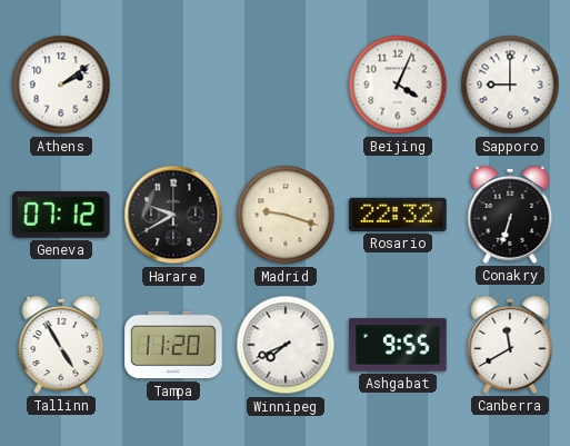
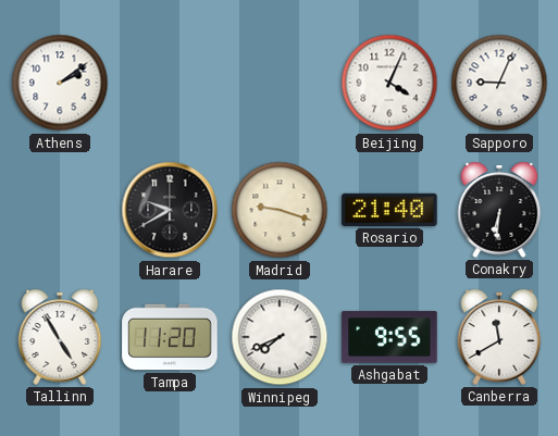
Sapporo: 9:00 -> 9:04 (499, 83)
Geneva: 07:12 -> none (61, 215)
Rosario: 22:32 -> 21:40 (389, 210)
Conakry: 6:33 -> 6:31 (499, 210)
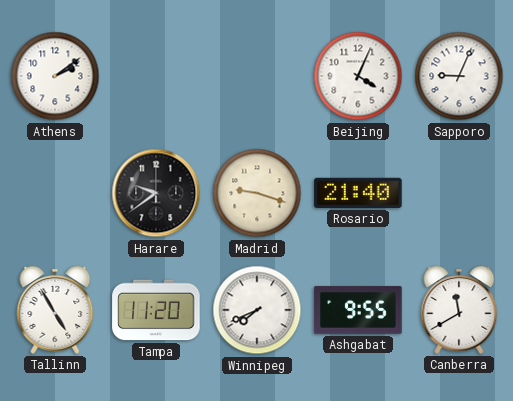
Harare: 9:40 -> 9:39 (156, 193)
Conakry: 6:31 -> none (499, 210)
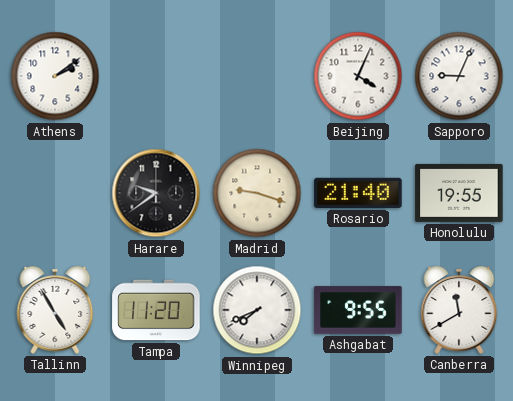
Honolulu: none -> 19:55 (459, 193)
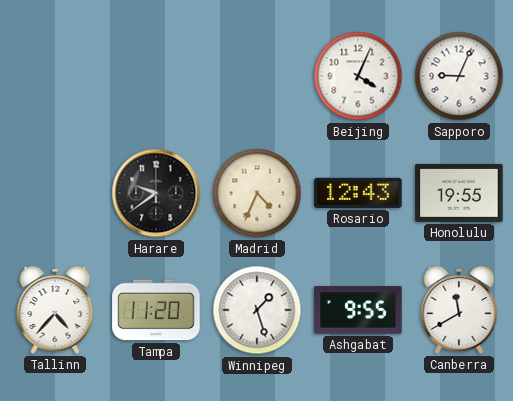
Athens: 2:09 -> none (55, 76)
Madrid: 9:18 -> 4:34 (257, 193)
Rosario: 21:40 -> 12:43 (358, 193)
Tallinn: 4:55 -> 4:37 (55, 310)
Winnipeg: 7:41 -> 1:27 (257, 310)
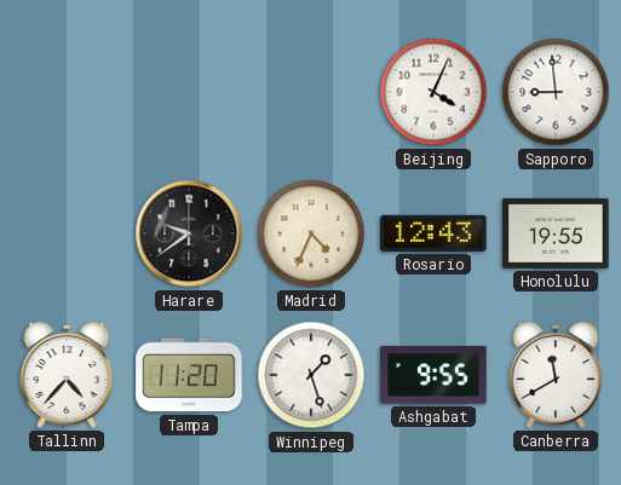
Sapporo: 9:04 -> 8:59 (556, 92)
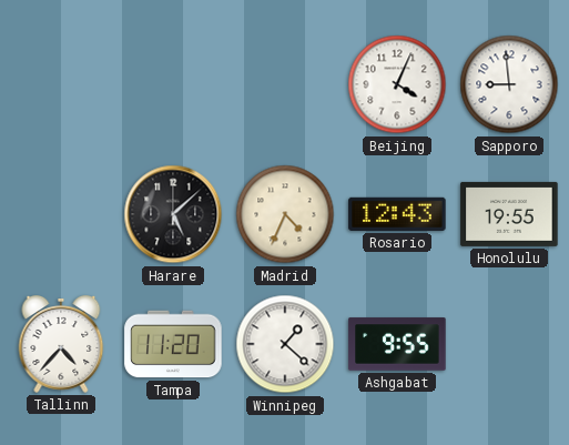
Harare: 9:39 -> 5:08 (173, 214)
Winnipeg: 1:27 -> 1:22 (285, 344)
Canberra: 11:40 -> none (556, 375)
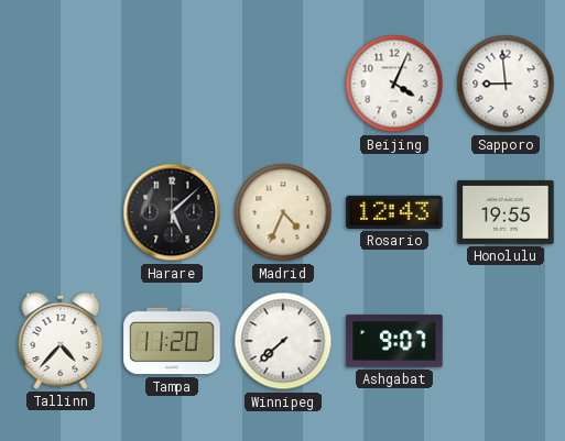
Winnipeg: 1:22 -> 7:38 (283, 341)
Ashgabat: 9:55 -> 9:07 (394, 341)
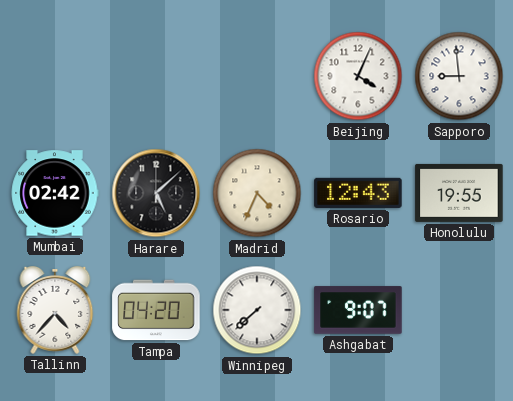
Mumbai: none -> 02:42 (55, 193)
Tampa: 11:20 -> 04:20 (156, 310)
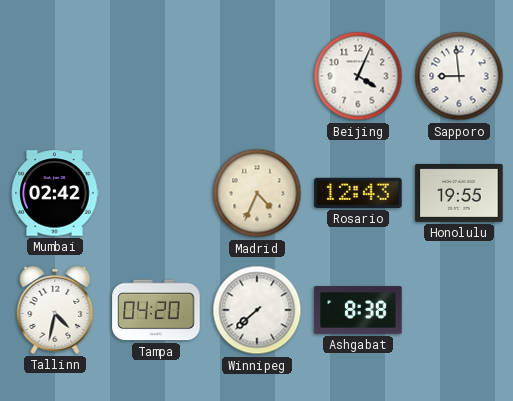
Harare: 5:08 -> none (156, 193)
Tallinn: 4:37 -> 4:32 (55, 310)
Ashgabat: 9:07 -> 8:38 (358, 310)
